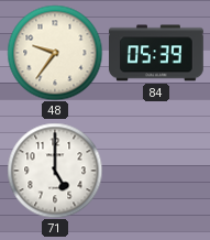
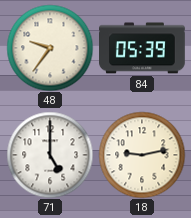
18: none -> 9:13 (142, 155)
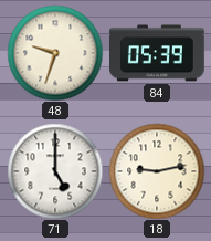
48: 9:36 -> 9:33 (55, 53)
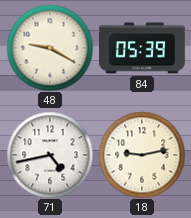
48: 9:33 -> 9:20 (50, 48)
71: 5:00 -> 4:43 (50, 155)
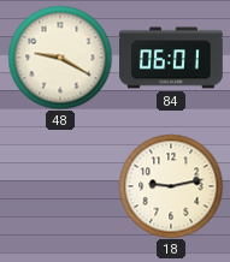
84: 05:39 -> 06:01 (171, 58)
71: 4:43 -> none (50, 155)
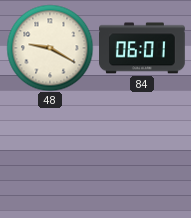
18: 9:13 -> none (171, 186)
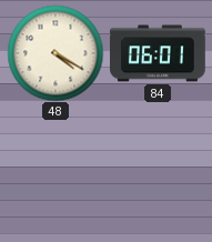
48: 9:20 -> 4:20 (55, 53)
